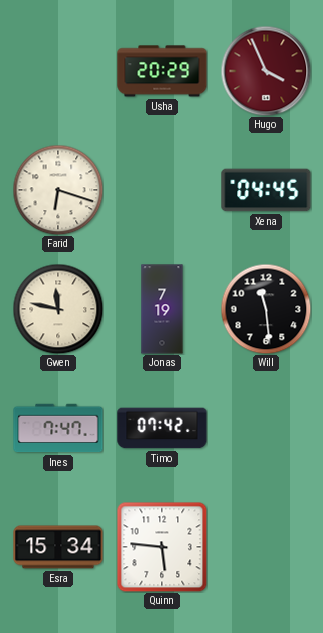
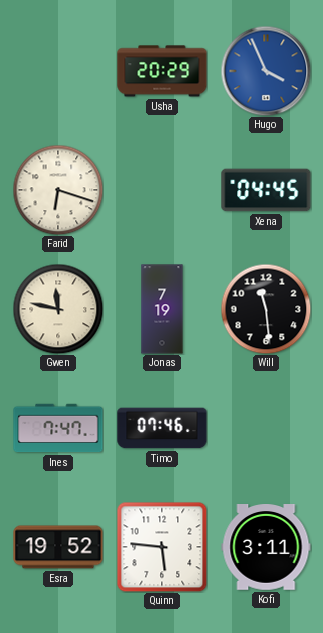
Hugo dial: burgundy -> blue (266, 71)
Timo: 07:42 -> 07:46 (162, 428)
Esra: 15:34 -> 19:52 (58, 547)
Kofi: none -> 3:11 (266, 548)
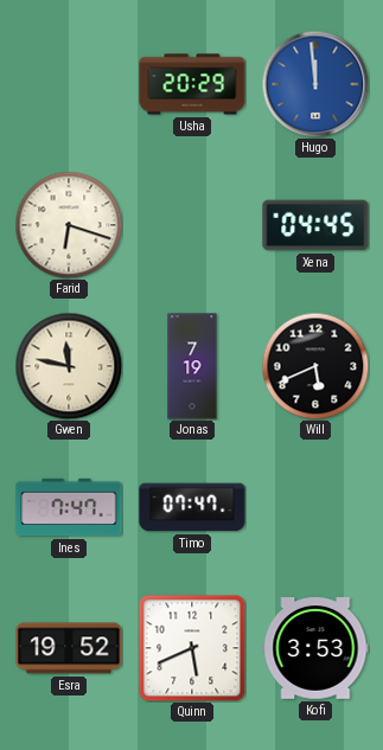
Hugo: 3:56 -> 11:59 (315, 84)
Will: 11:29 -> 5:41 (315, 366)
Timo: 07:46 -> 07:47 (192, 507)
Quinn: 5:46 -> 5:41 (192, 648)
Kofi: 3:11 -> 3:53 (315, 649)
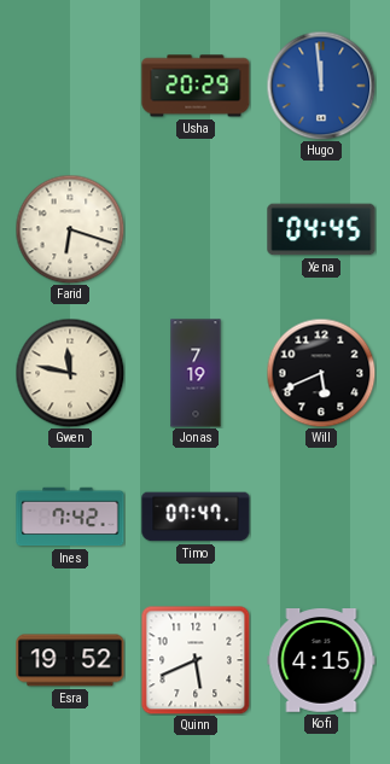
Ines: 7:47 -> 7:42 (70, 517)
Kofi: 3:53 -> 4:15 (321, 661)
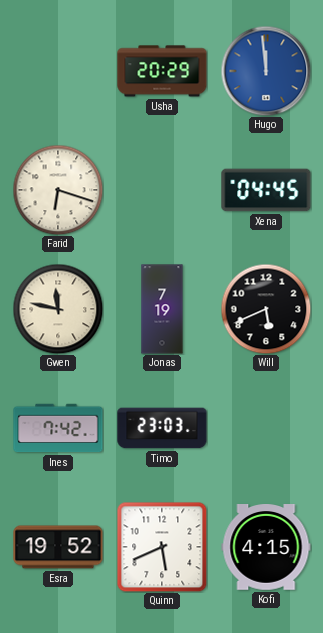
Timo: 07:47 -> 23:03 (162, 428)
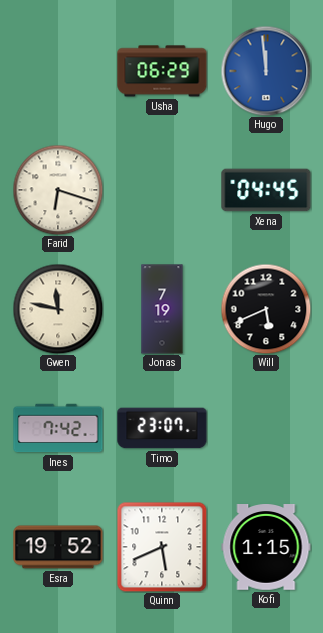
Usha: 20:29 -> 06:29 (162, 71)
Timo: 23:03 -> 23:07 (162, 428)
Kofi: 4:15 -> 1:15 (266, 548)
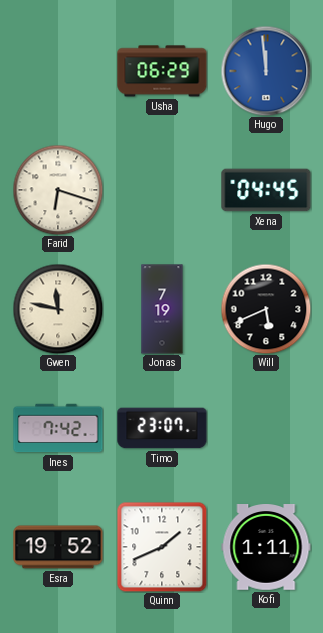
Quinn: 5:41 -> 1:41 (162, 547)
Kofi: 1:15 -> 1:11 (266, 548)
